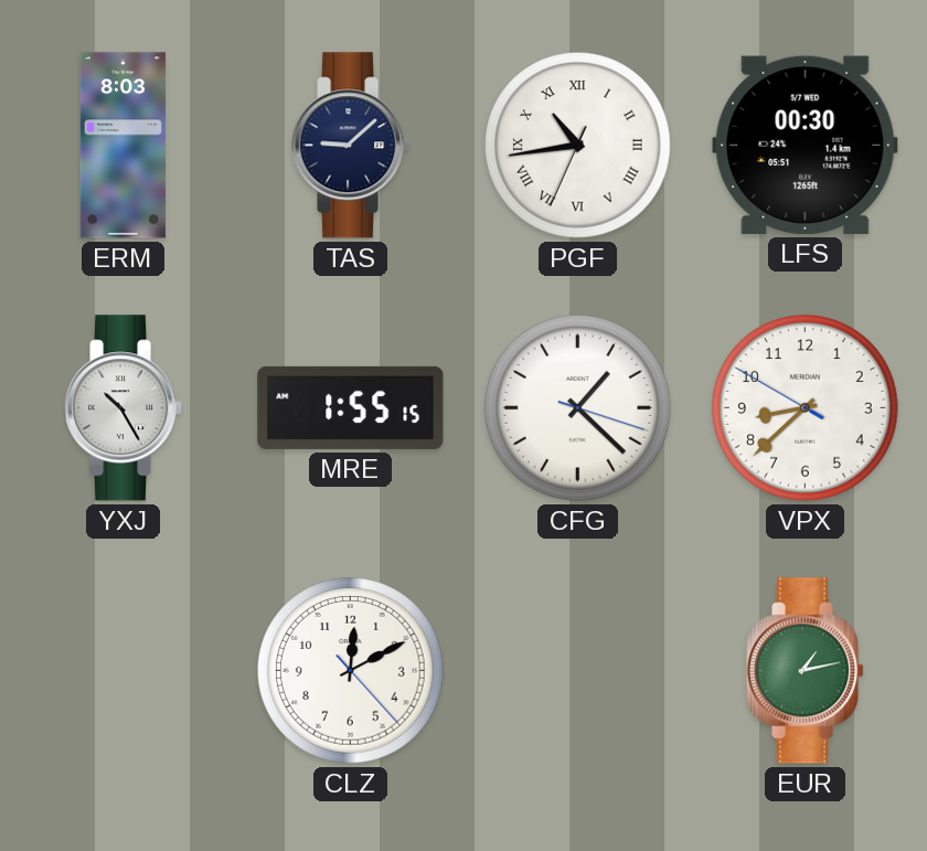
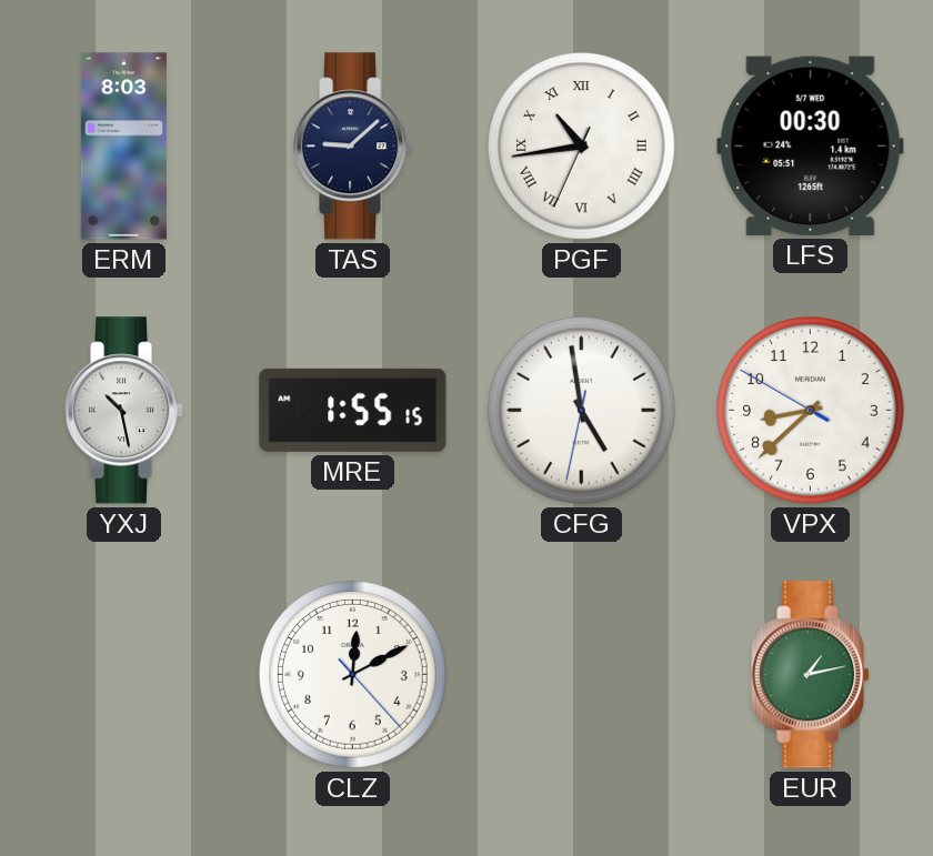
YXJ: 10:25 -> 10:28 (124, 411)
CFG: 1:22 -> 4:58 (582, 411)
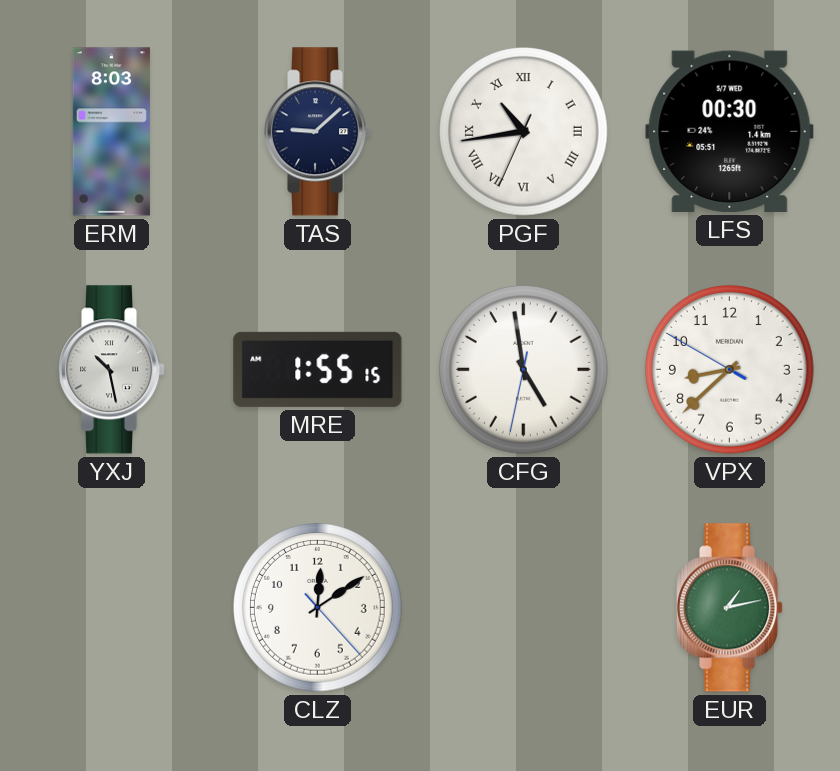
CLZ: 12:10 -> 12:09 (318, 608)
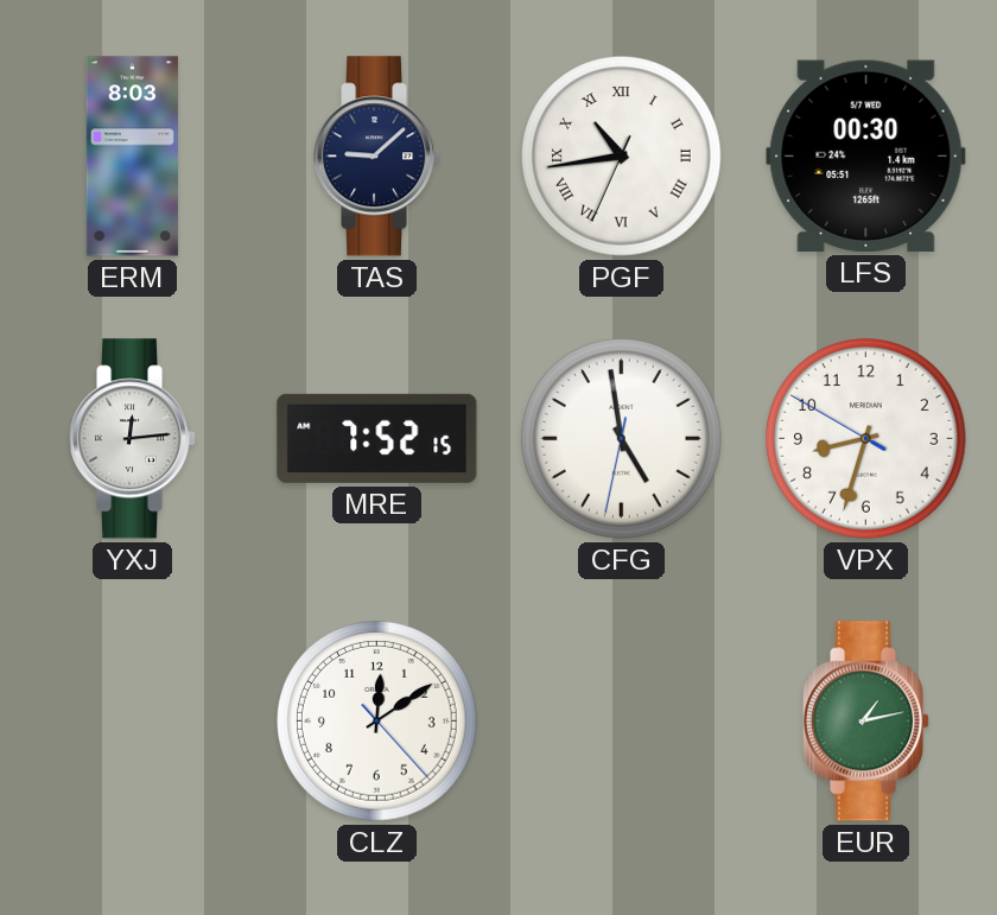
YXJ: 10:28 -> 12:14 (133, 439)
MRE: 1:55 -> 7:52 (377, 438)
VPX: 8:37 -> 8:32 (866, 439)
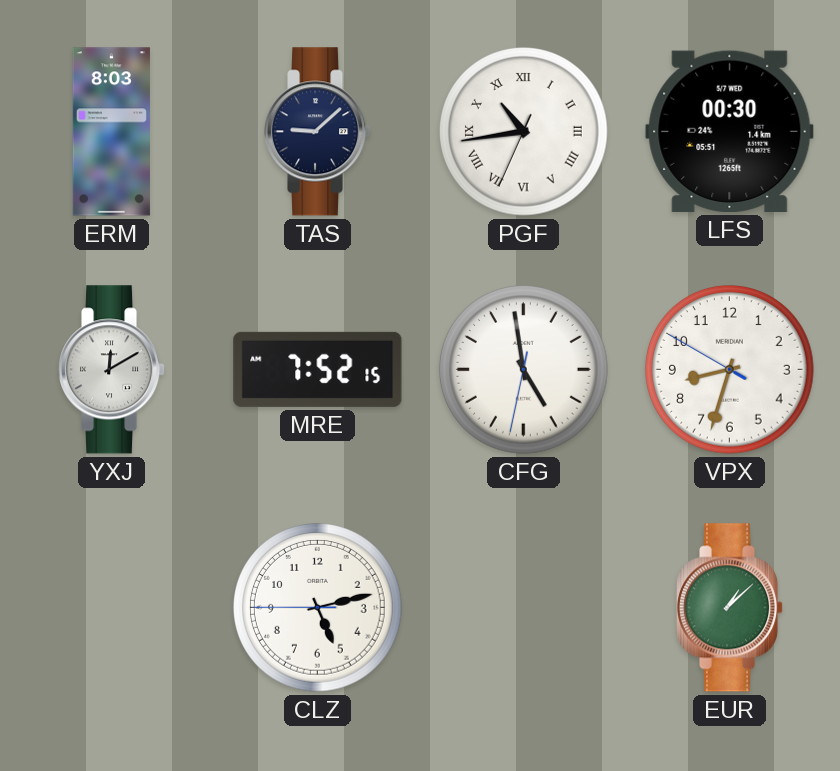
YXJ: 12:14 -> 12:10 (112, 370)
CLZ: 12:09 -> 5:12 (318, 608)
EUR: 1:13 -> 1:08 (730, 608)
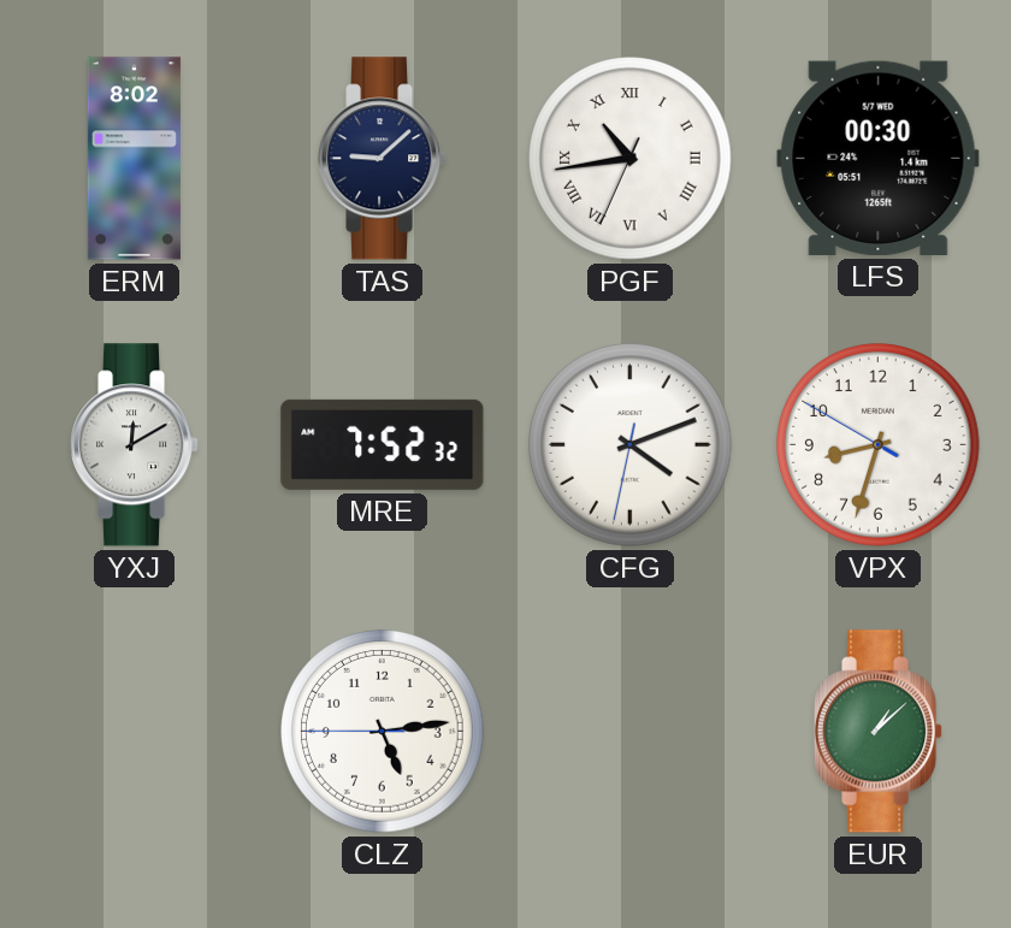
ERM: 8:03 -> 8:02 (134, 159)
MRE: 7:52:15 -> 7:52:32 (383, 444)
CFG: 4:58 -> 4:11 (631, 445)
CLZ: 5:12 -> 5:13 (383, 732)
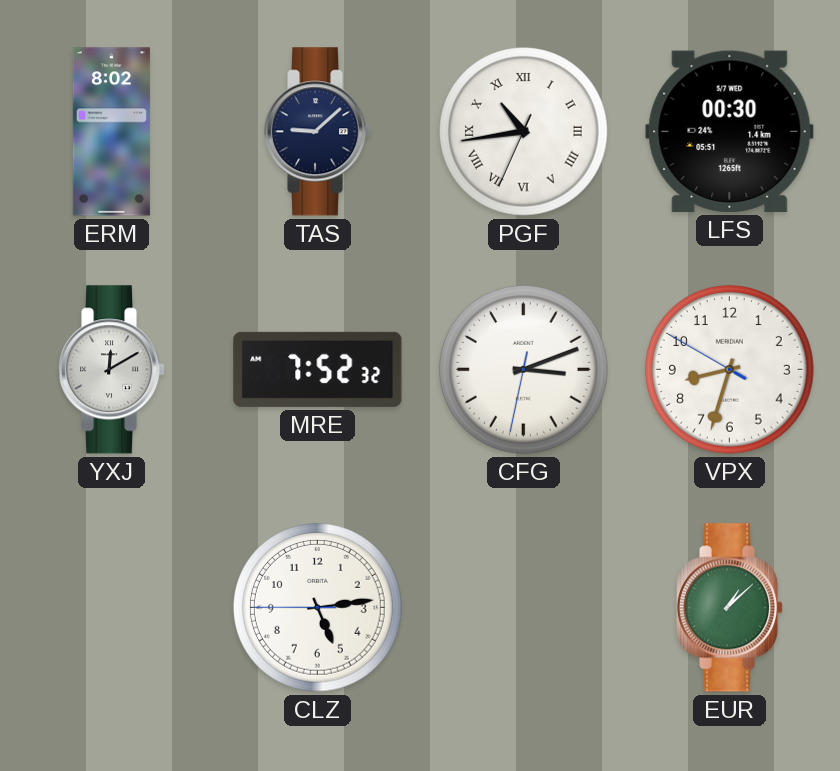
CFG: 4:11 -> 3:11 (524, 370)
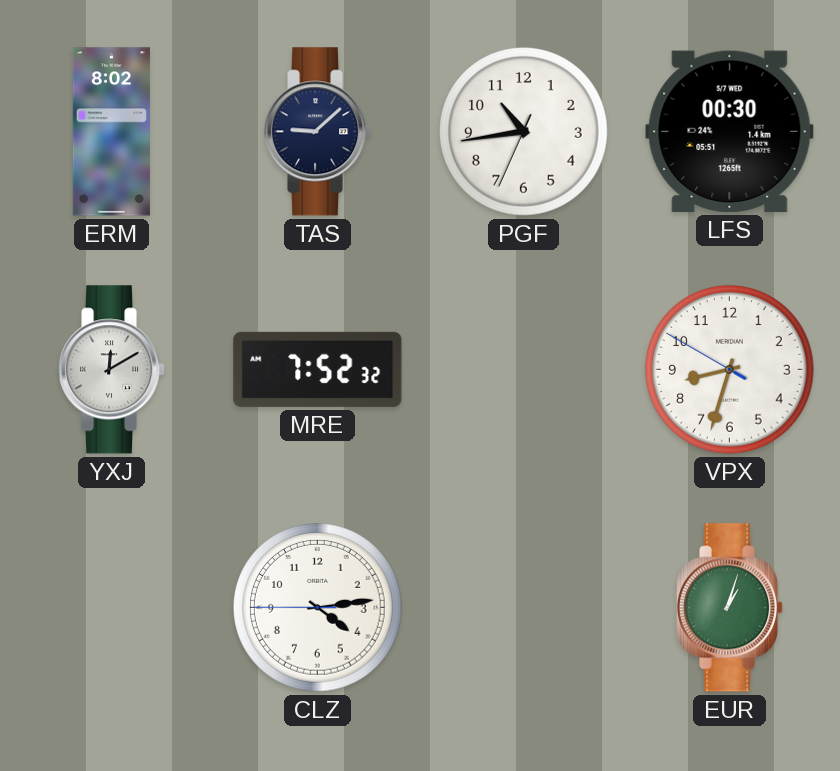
PGF numerals: Roman -> Arabic (524, 132)
CFG: 3:11 -> none (524, 370)
CLZ: 5:13 -> 4:13 (318, 608)
EUR: 1:08 -> 1:03 (730, 608)
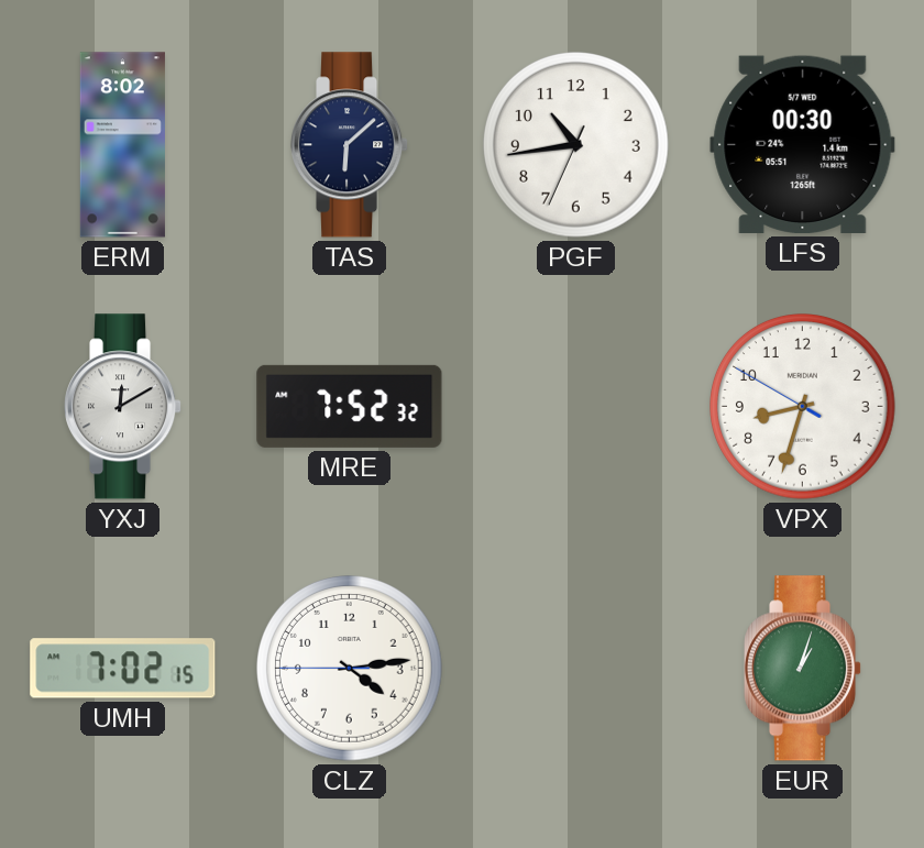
TAS: 9:08 -> 6:08 (350, 145)
UMH: none -> 7:02 (123, 669)
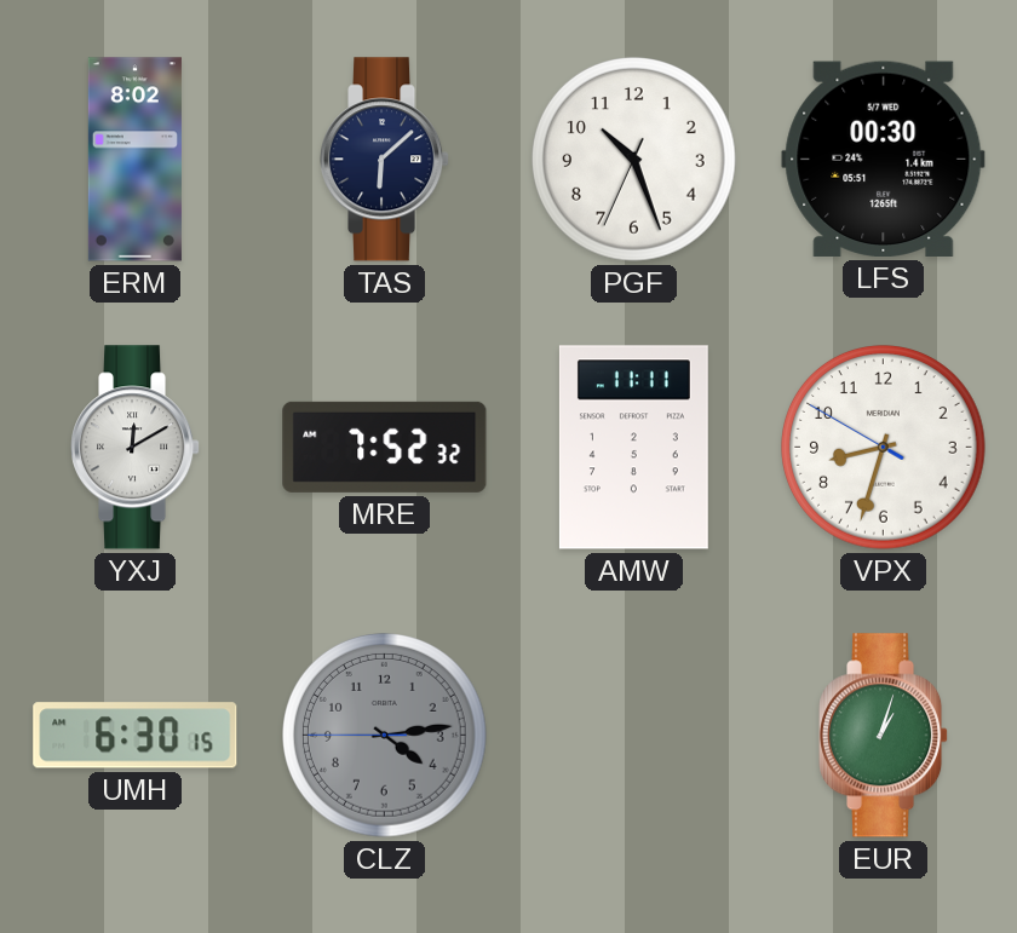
PGF: 10:43 -> 10:26 (634, 160)
AMW: none -> 11:11 (633, 448)
UMH: 7:02 -> 6:30 (136, 736)
CLZ dial: white -> grey (385, 736)
